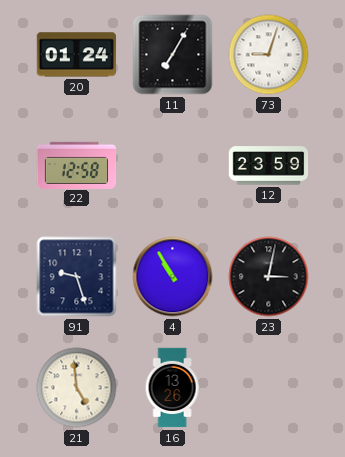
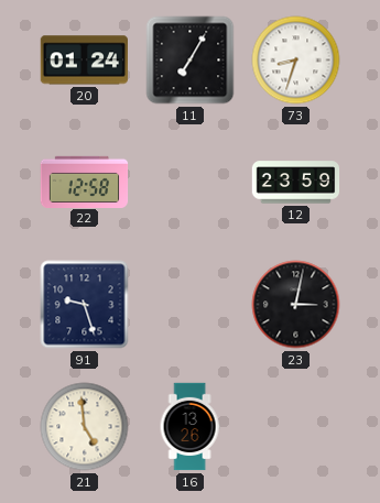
73: 9:03 -> 8:33 (296, 61)
4: 10:55 -> none (173, 277)
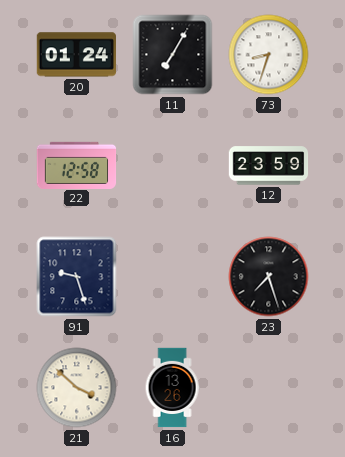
23: 3:02 -> 7:27 (269, 277)
21: 4:59 -> 3:52 (77, 388)
